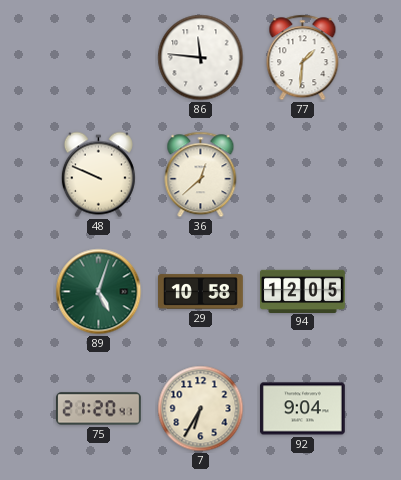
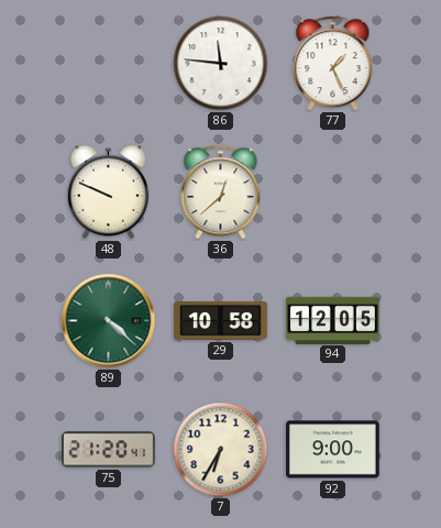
77: 1:31 -> 1:26 (333, 64)
89: 5:03 -> 4:22 (109, 321)
92: 9:04 -> 9:00 (333, 450)
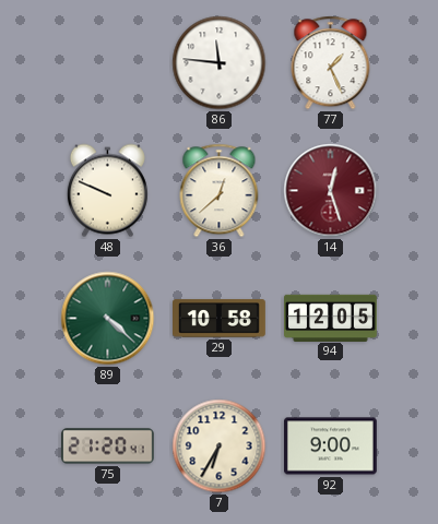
14: none -> 12:27 (331, 191)
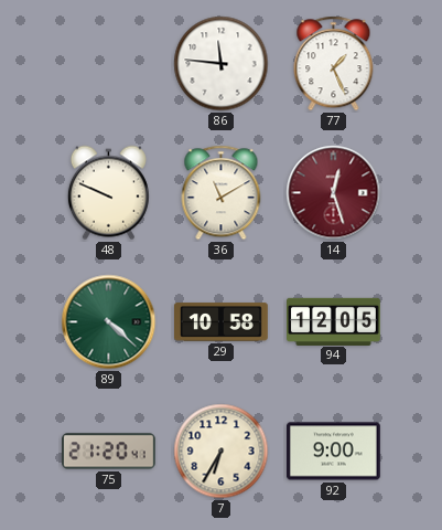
36: 12:38 -> 11:10 (222, 193)
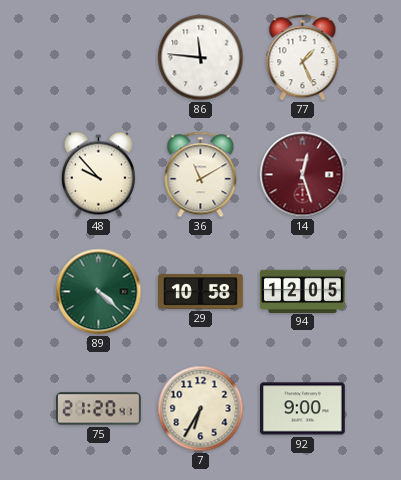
48: 9:49 -> 9:53 (98, 175)
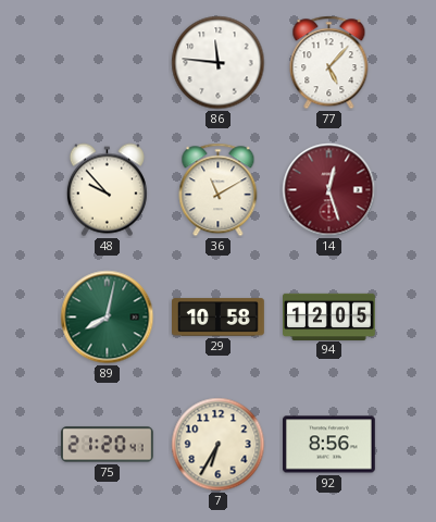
77: 1:26 -> 5:07 (329, 63)
89: 4:22 -> 8:02 (108, 318)
92: 9:00 -> 8:56 (329, 445)
